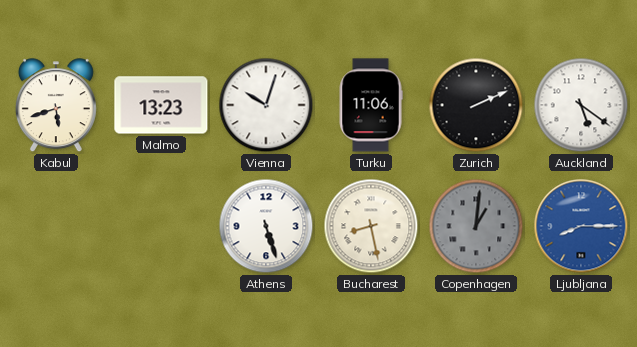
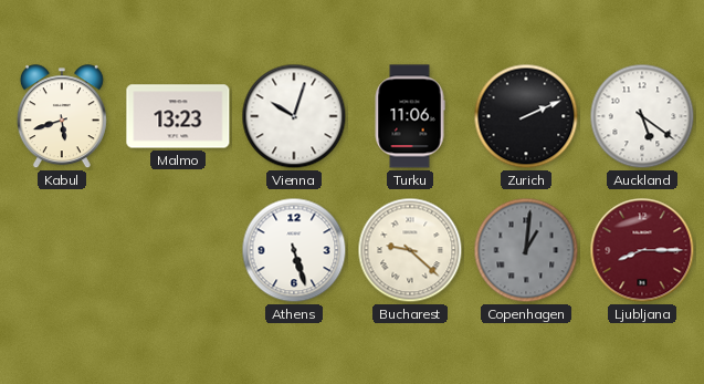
Bucharest: 8:28 -> 9:22 (410, 250)
Ljubljana dial: blue -> burgundy (642, 250)
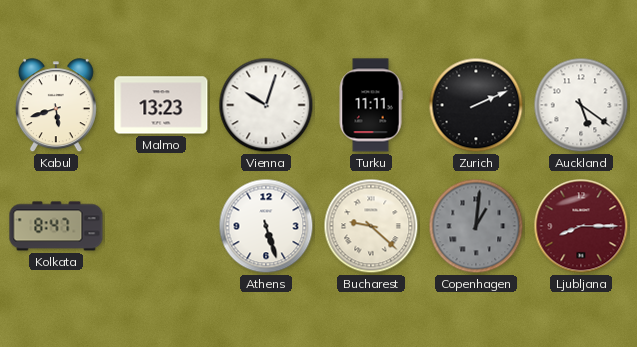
Turku: 11:06 -> 11:11 (371, 105)
Kolkata: none -> 8:47 (56, 226)
